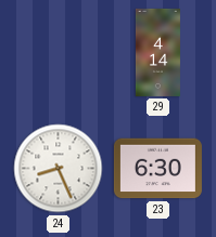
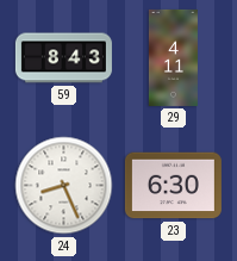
59: none -> 8:43 (63, 58)
29: 4:14 -> 4:11 (173, 57)
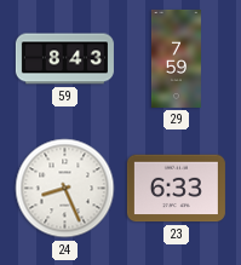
29: 4:11 -> 7:59 (176, 58)
23: 6:30 -> 6:33 (176, 189)
